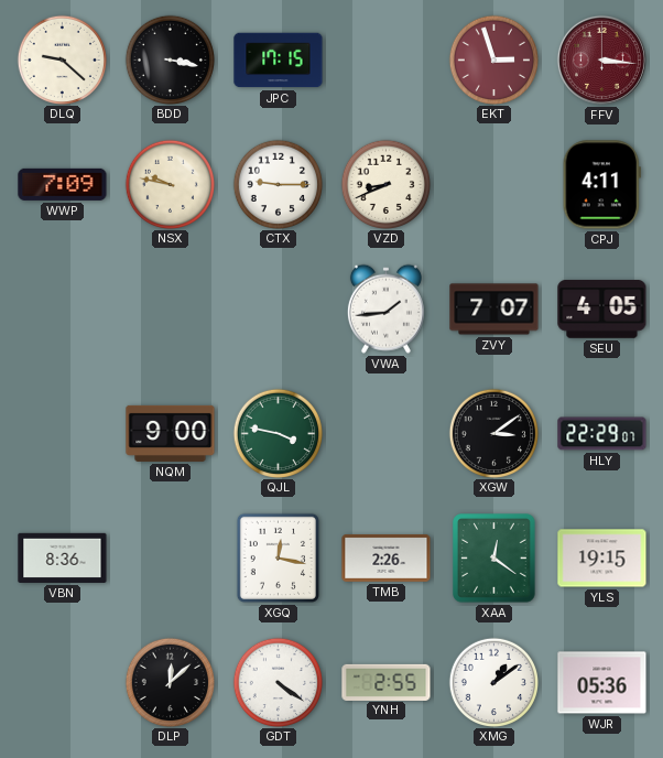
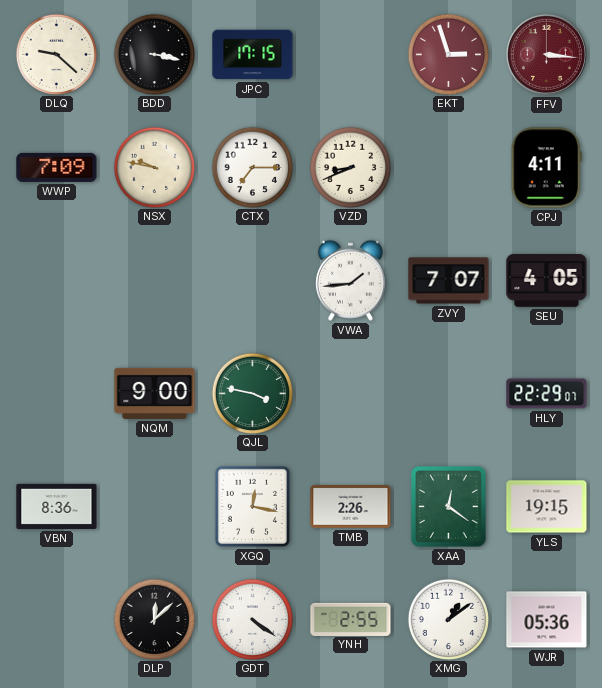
CTX: 9:15 -> 7:15 (252, 167)
XGW: 3:09 -> none (493, 433)
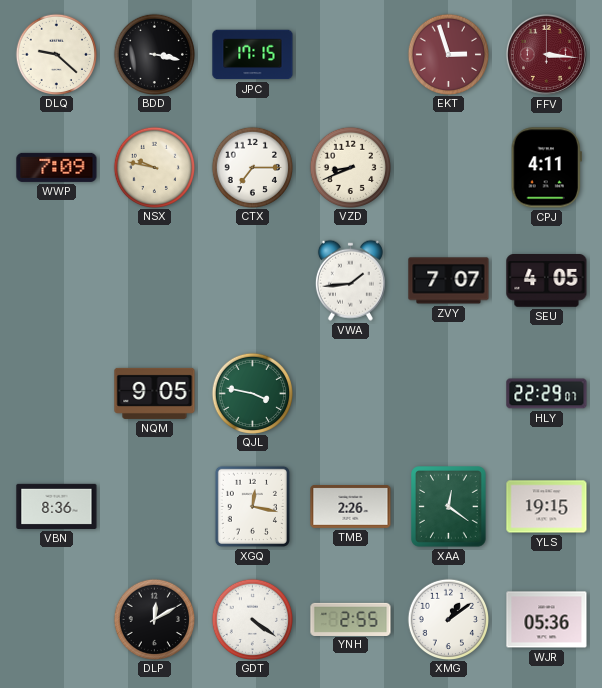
NQM: 9:00 -> 9:05 (155, 393)
DLP: 12:08 -> 12:10 (154, 619)
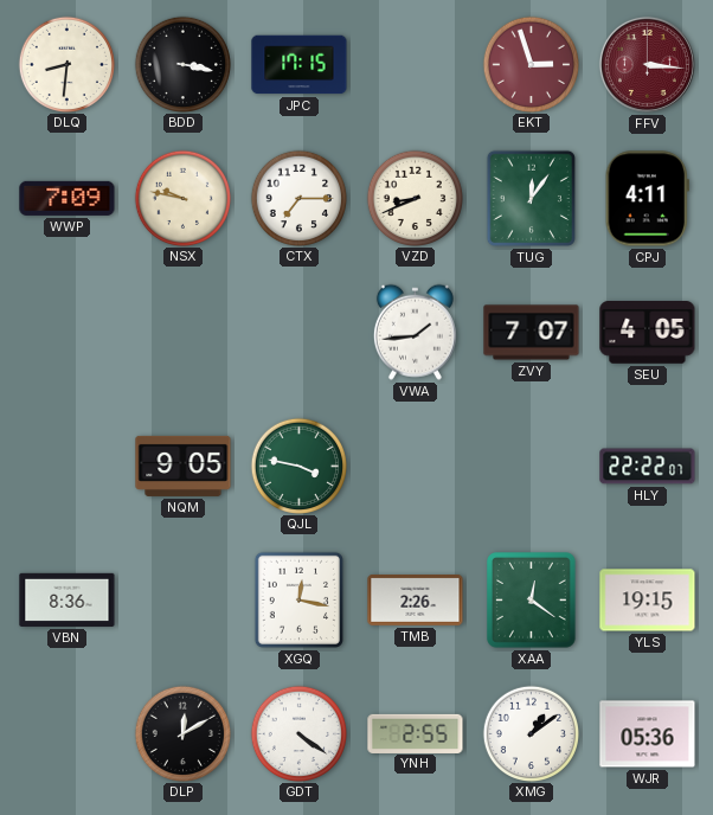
DLQ: 9:22 -> 8:31 (66, 64)
TUG: none -> 12:06 (531, 198)
HLY: 22:29 -> 22:22 (648, 467)
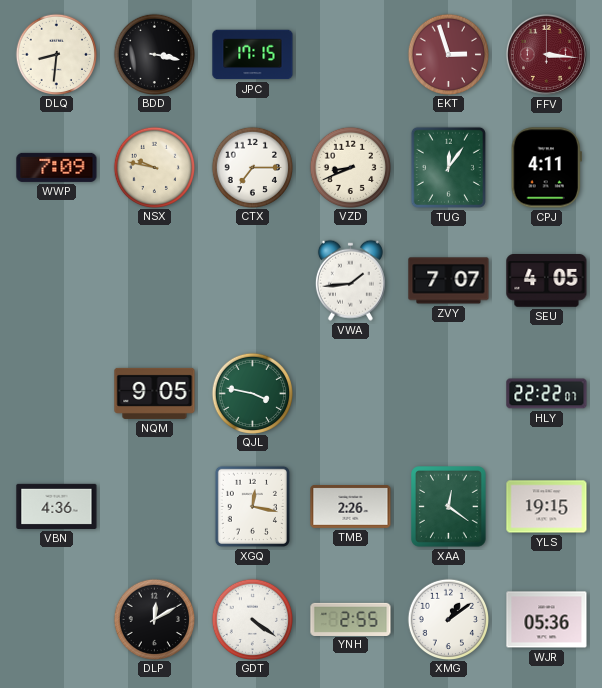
VBN: 8:36 -> 4:36 (57, 506)
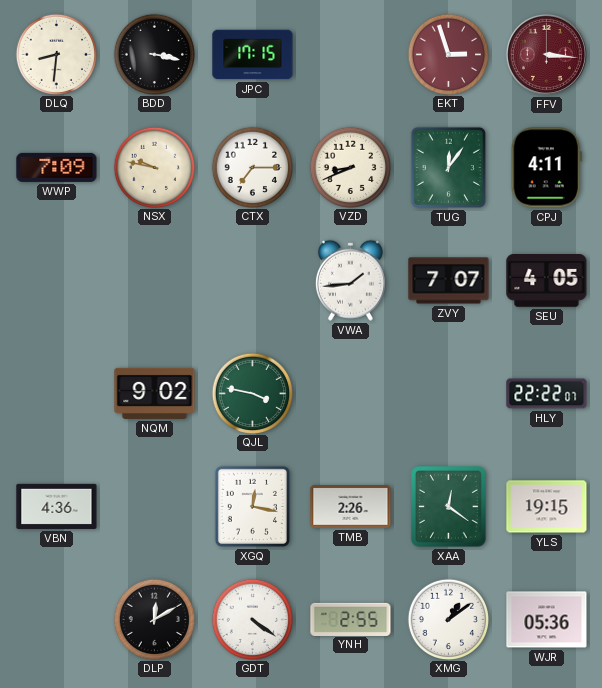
NQM: 9:05 -> 9:02 (155, 393)
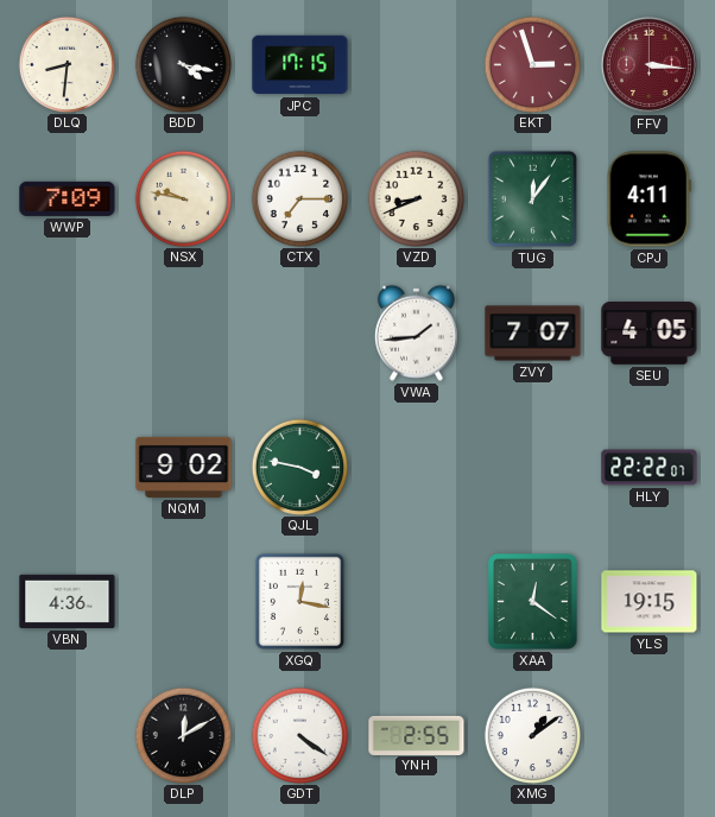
BDD: 3:17 -> 4:17 (183, 64)
TMB: 2:26 -> none (351, 507)
WJR: 05:36 -> none (547, 620)
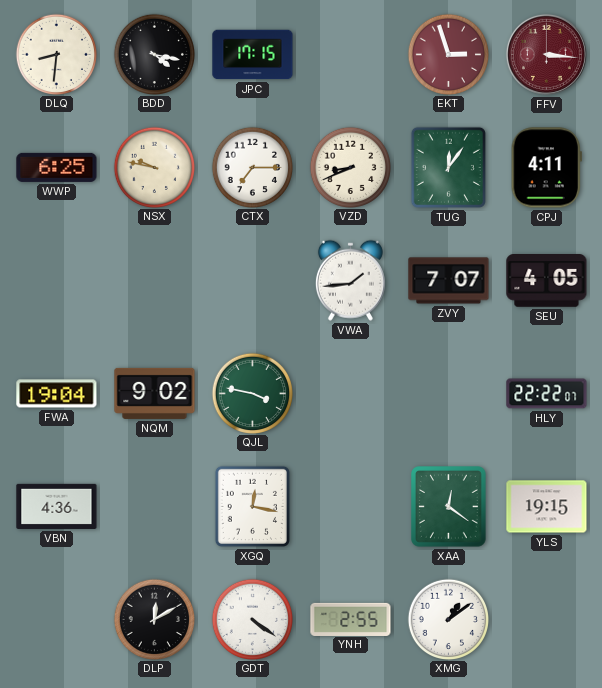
WWP: 7:09 -> 6:25 (57, 167)
FWA: none -> 19:04 (57, 394)
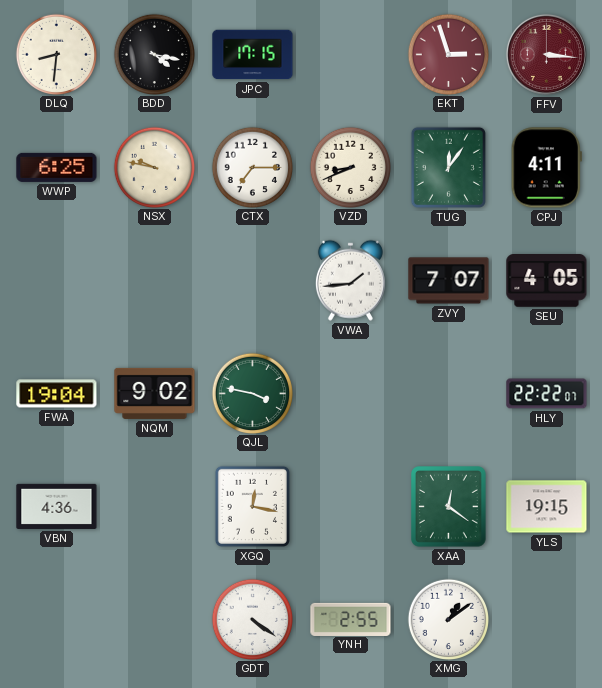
DLP: 12:10 -> none (154, 619)
